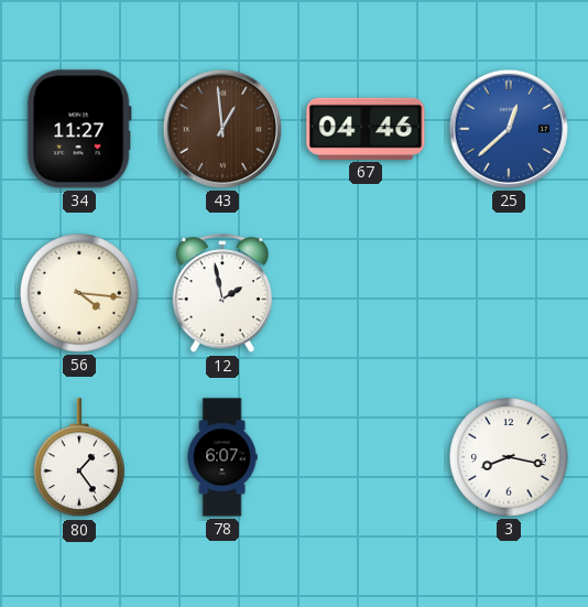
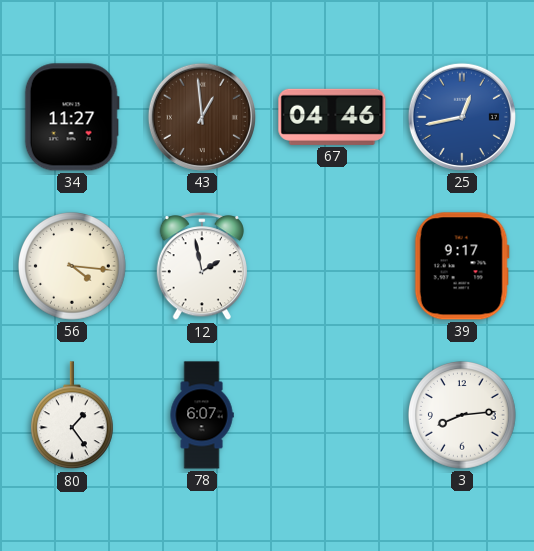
25: 12:38 -> 12:43 (462, 117)
39: none -> 9:17 (462, 266)
3: 8:17 -> 8:14 (463, 416)
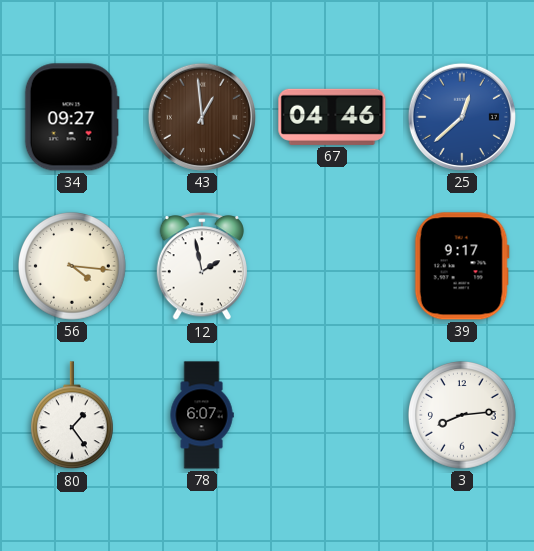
34: 11:27 -> 09:27 (72, 117)
25: 12:43 -> 12:38 (462, 117)
